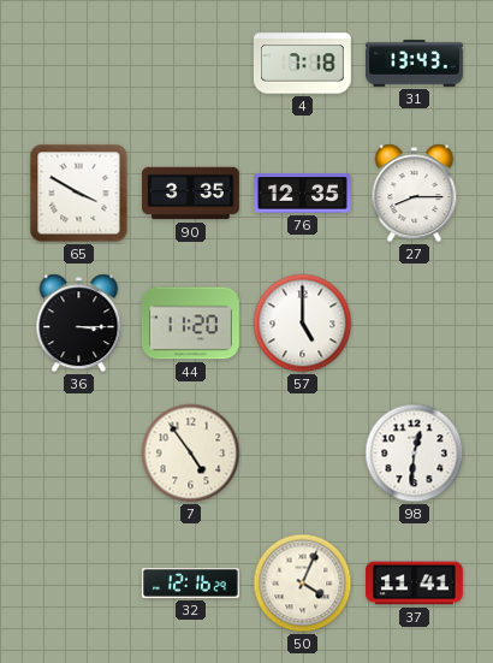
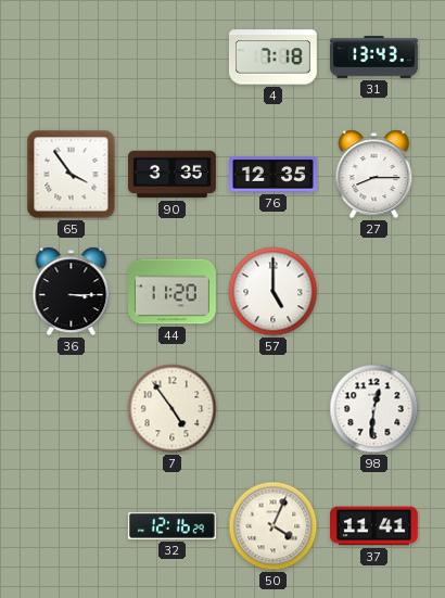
65: 3:50 -> 3:54 (72, 175)
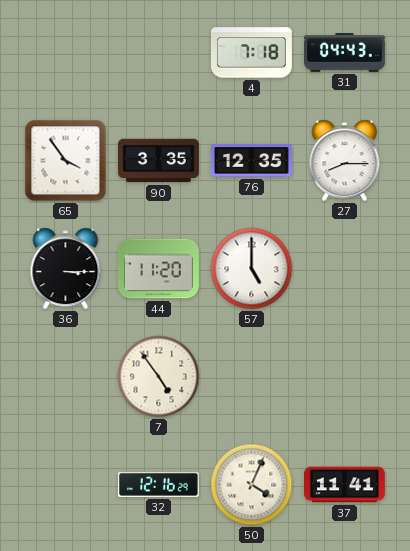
31: 13:43 -> 04:43 (345, 53)
98: 12:31 -> none (374, 409)
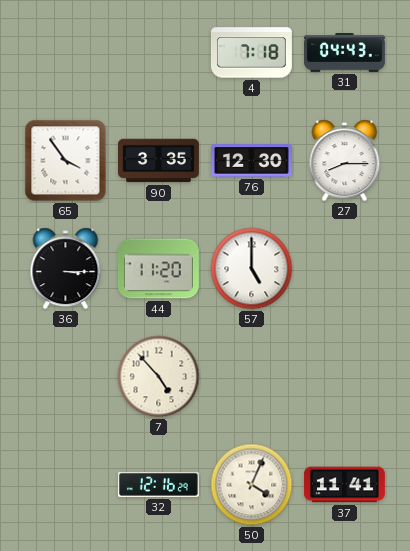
76: 12:35 -> 12:30 (252, 161)
7: 4:54 -> 4:53 (159, 377)
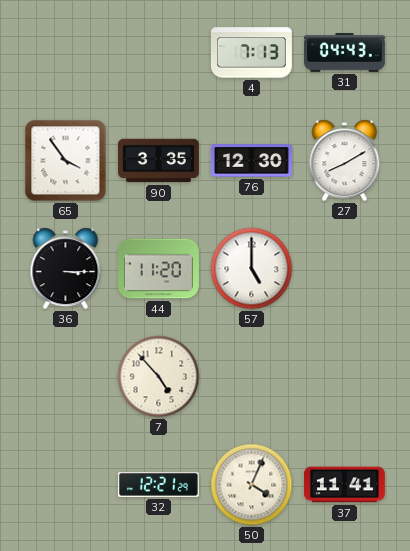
4: 7:18 -> 7:13 (251, 53)
27: 8:15 -> 8:10 (345, 161)
32: 12:16 -> 12:21 (158, 484)
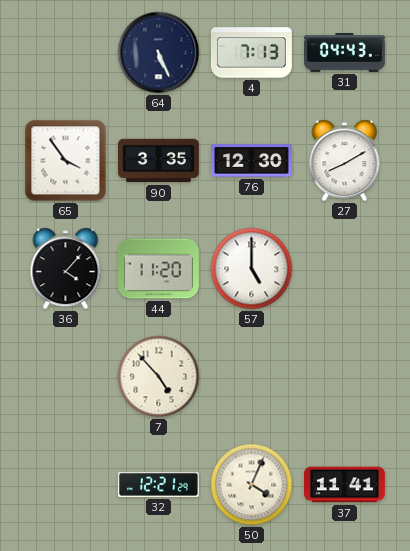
64: none -> 5:26 (159, 53)
36: 3:15 -> 4:07 (66, 269)
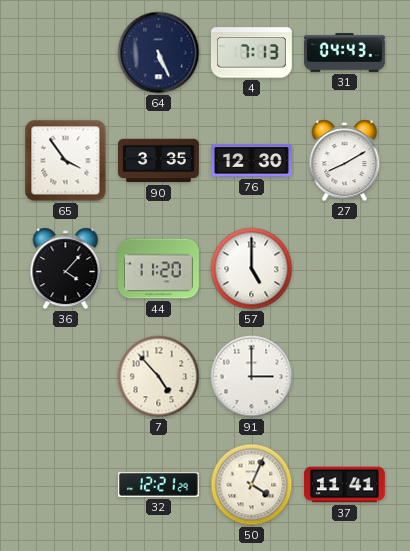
91: none -> 3:00 (252, 377)
